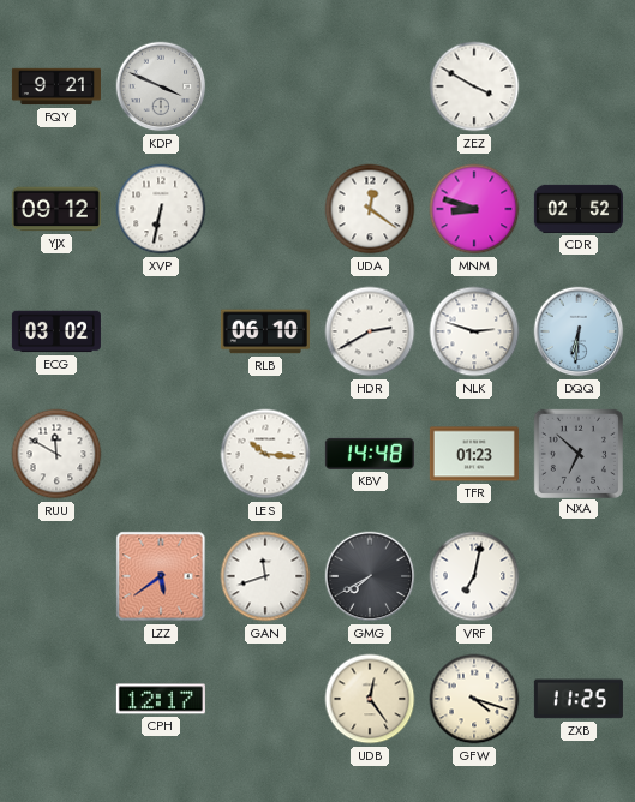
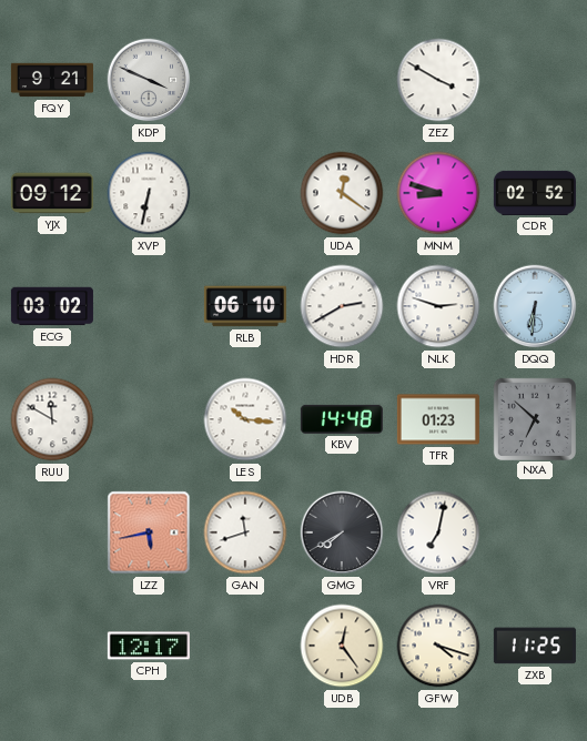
LZZ: 5:39 -> 5:43 (149, 532)
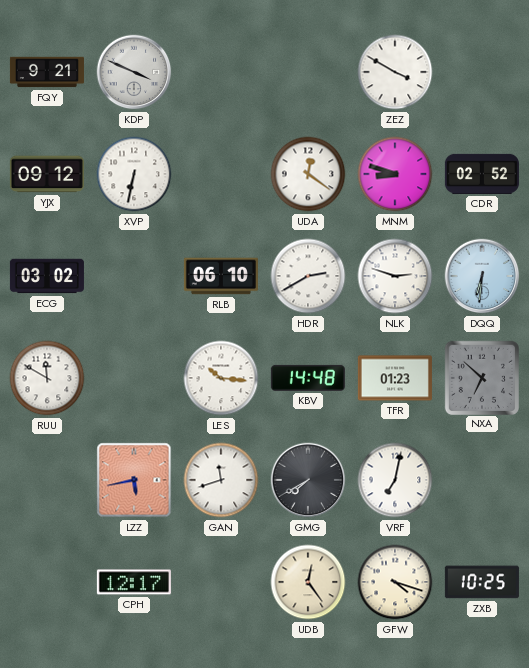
ZXB: 11:25 -> 10:25 (482, 582)
